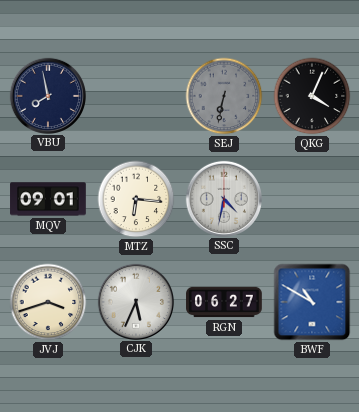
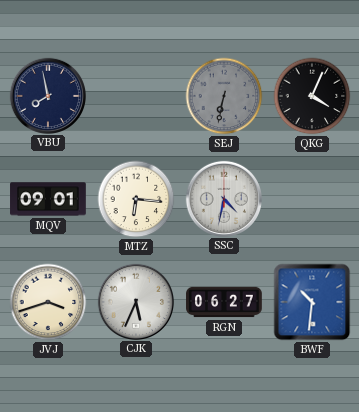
BWF: 10:50 -> 10:31 (312, 302)
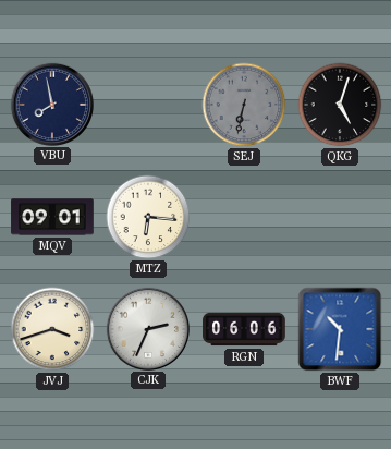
QKG: 4:04 -> 5:03 (340, 105)
SSC: 4:32 -> none (223, 198)
CJK: 5:34 -> 2:34 (147, 328)
RGN: 06:27 -> 06:06 (244, 329)
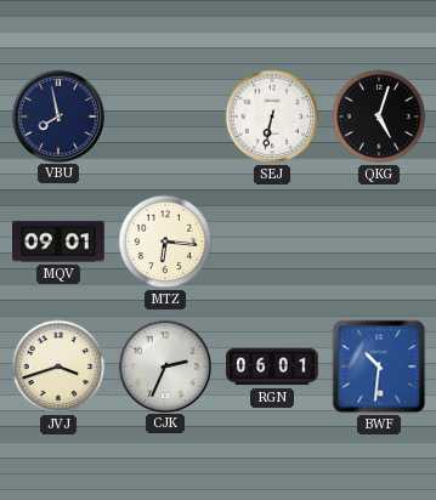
SEJ dial: grey -> white (272, 117)
RGN: 06:06 -> 06:01 (272, 367)
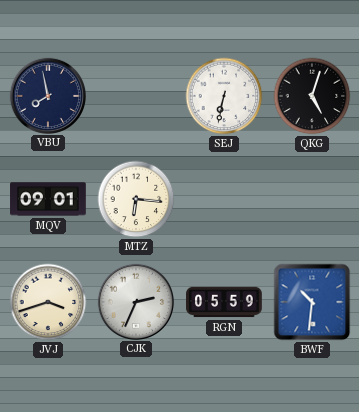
RGN: 06:01 -> 05:59 (224, 302)
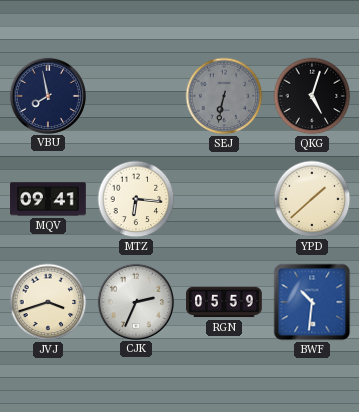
SEJ dial: white -> grey (224, 96)
MQV: 09:01 -> 09:41 (48, 199)
YPD: none -> 1:38 (312, 199)
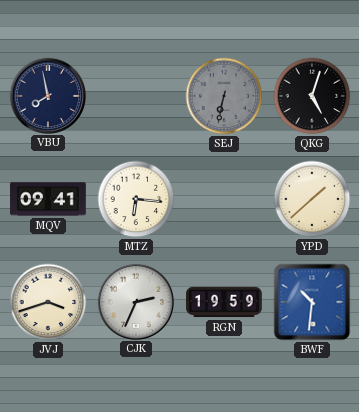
RGN: 05:59 -> 19:59 (224, 302)
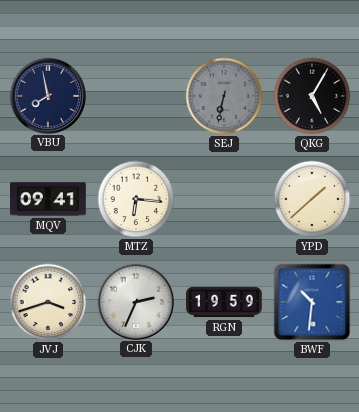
QKG: 5:03 -> 5:05 (312, 96)
